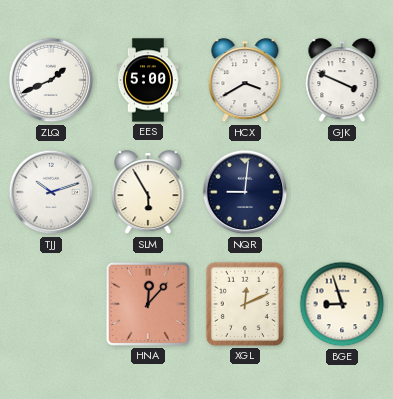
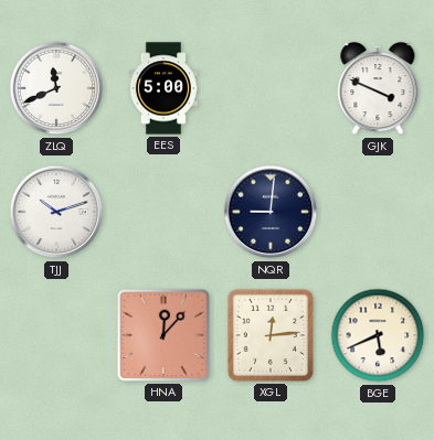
ZLQ: 1:41 -> 11:41 (56, 88)
HCX: 3:40 -> none (245, 81)
SLM: 5:55 -> none (148, 193)
XGL: 12:11 -> 12:14 (271, 335)
BGE: 8:57 -> 5:41 (378, 335)
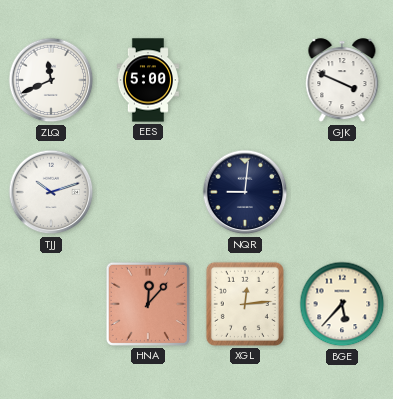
BGE: 5:41 -> 5:37 (342, 304)
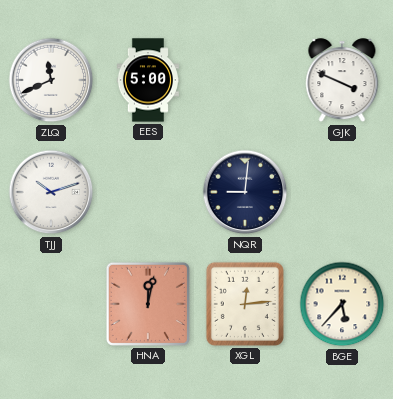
HNA: 12:07 -> 12:02 (148, 304)
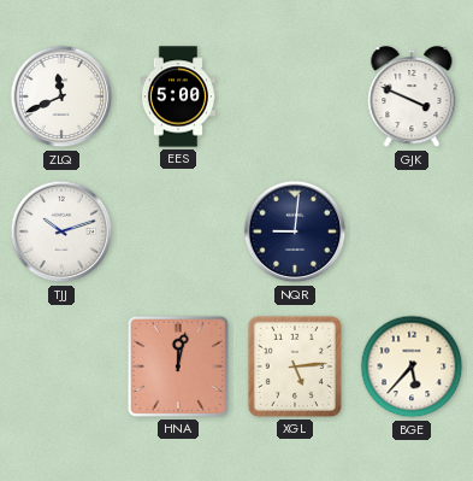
XGL: 12:14 -> 5:14 (295, 366)
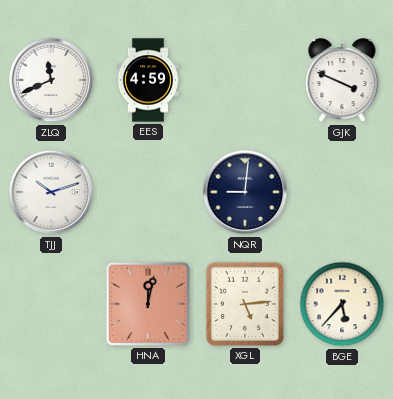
EES: 5:00 -> 4:59 (148, 80)
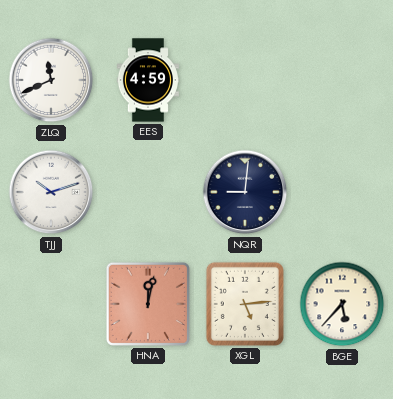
GJK: 3:49 -> none (342, 81)
